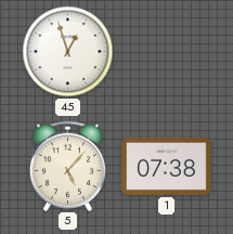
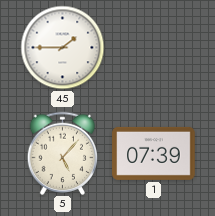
45: 12:57 -> 1:45 (63, 48)
1: 07:38 -> 07:39 (154, 153)
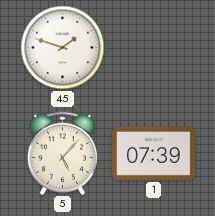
45: 1:45 -> 1:48 (63, 48)
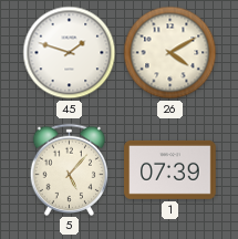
26: none -> 4:10 (170, 53)
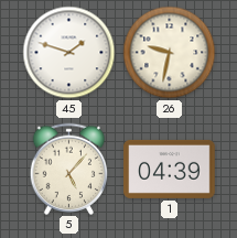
26: 4:10 -> 9:32 (170, 53)
1: 07:39 -> 04:39 (170, 169)
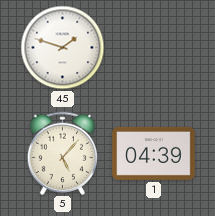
26: 9:32 -> none (170, 53)
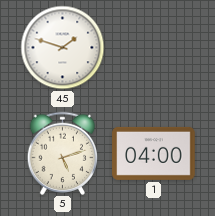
5: 5:07 -> 5:12 (63, 153)
1: 04:39 -> 04:00 (154, 153)
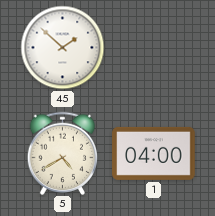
45: 1:48 -> 1:52 (63, 48)
5: 5:12 -> 4:40 (63, 153)
